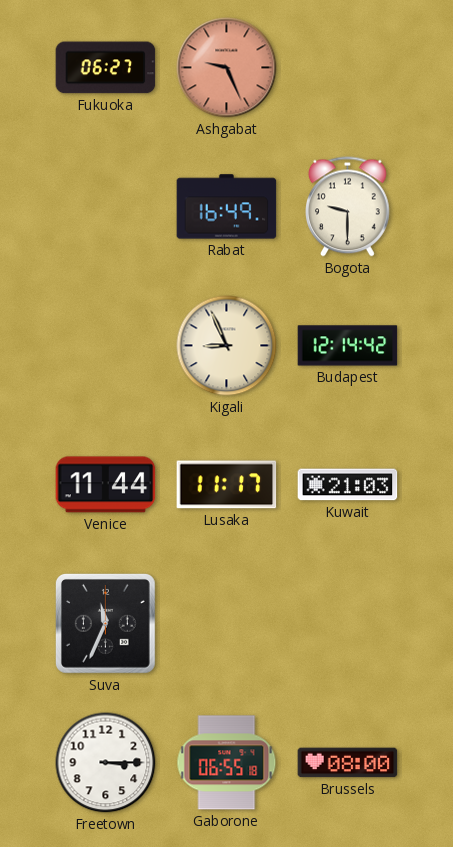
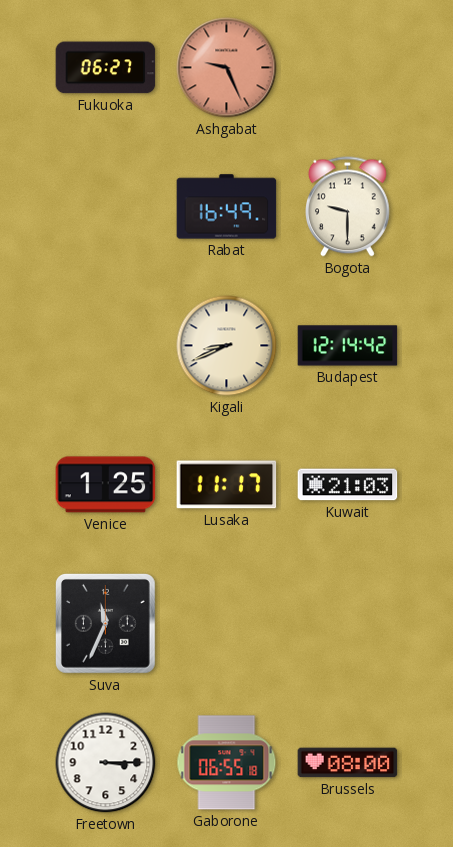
Kigali: 8:56 -> 8:41 (227, 346)
Venice: 11:44 -> 1:25 (106, 485)
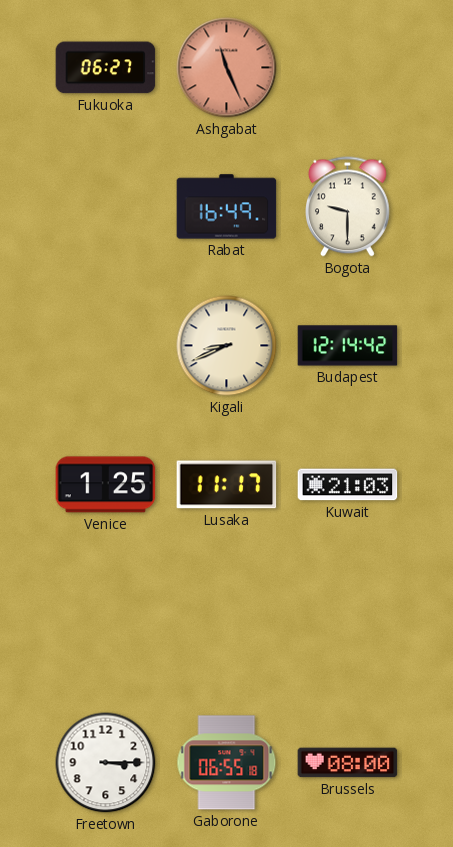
Ashgabat: 9:26 -> 11:26 (227, 68)
Suva: 11:34 -> none (105, 623)
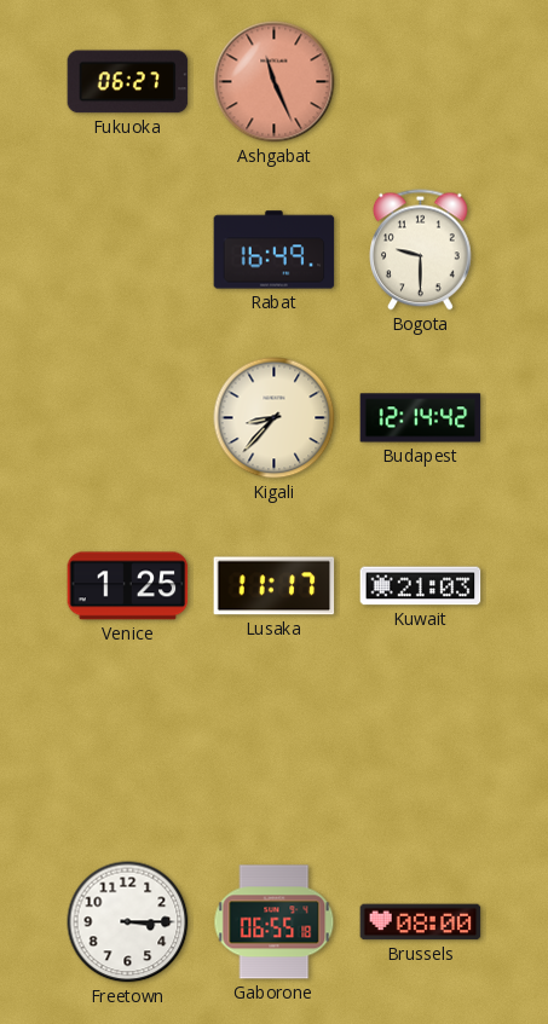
Kigali: 8:41 -> 8:37 (275, 418)
